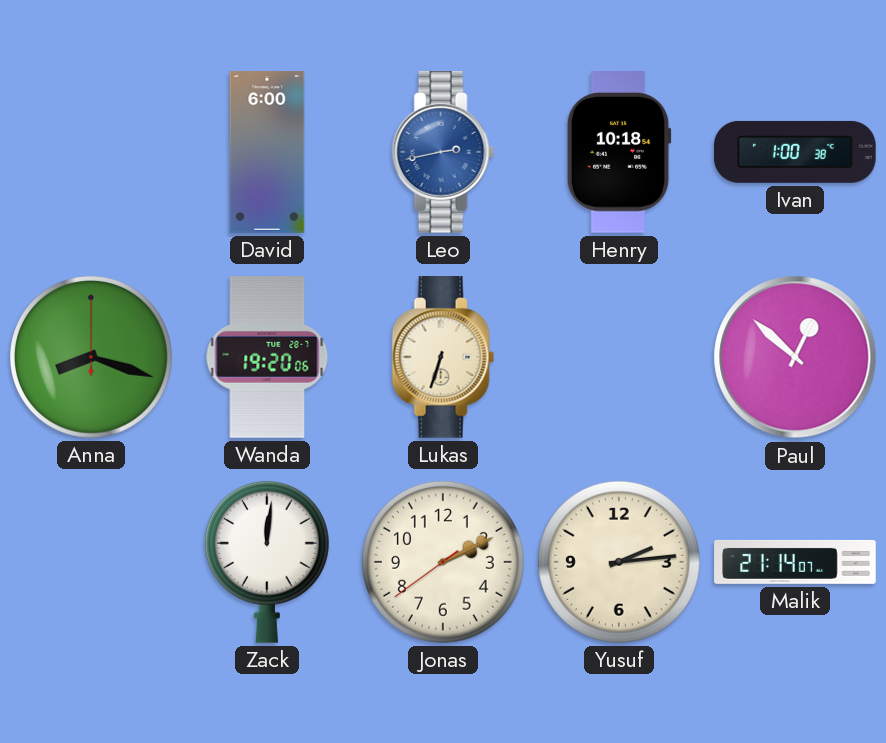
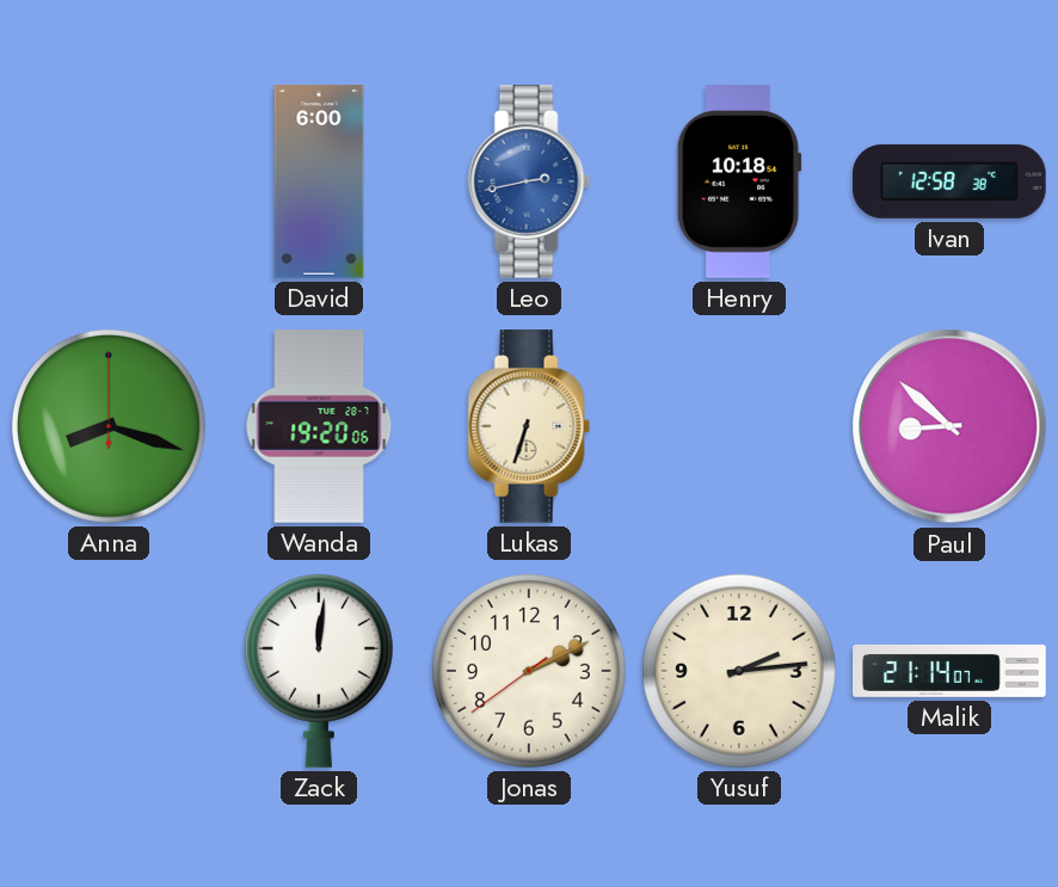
Ivan: 1:00 -> 12:58 (951, 181)
Paul: 12:52 -> 8:52 (949, 426)
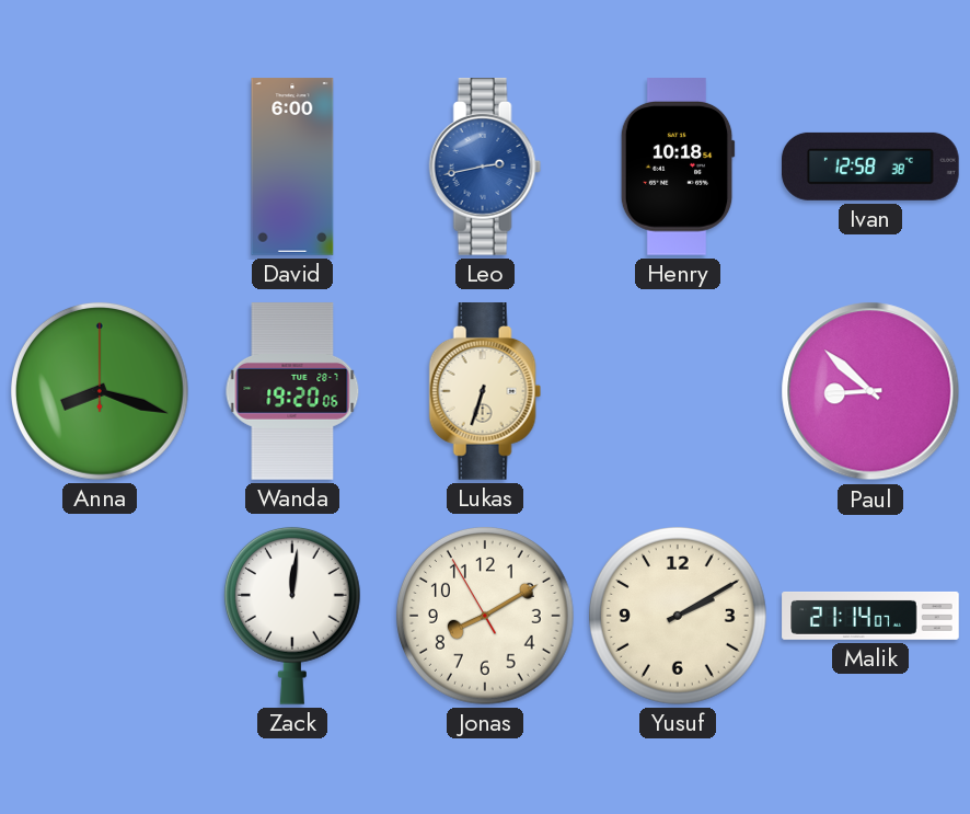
Jonas: 2:10 -> 8:09 (485, 616)
Yusuf: 2:14 -> 2:10 (678, 616)
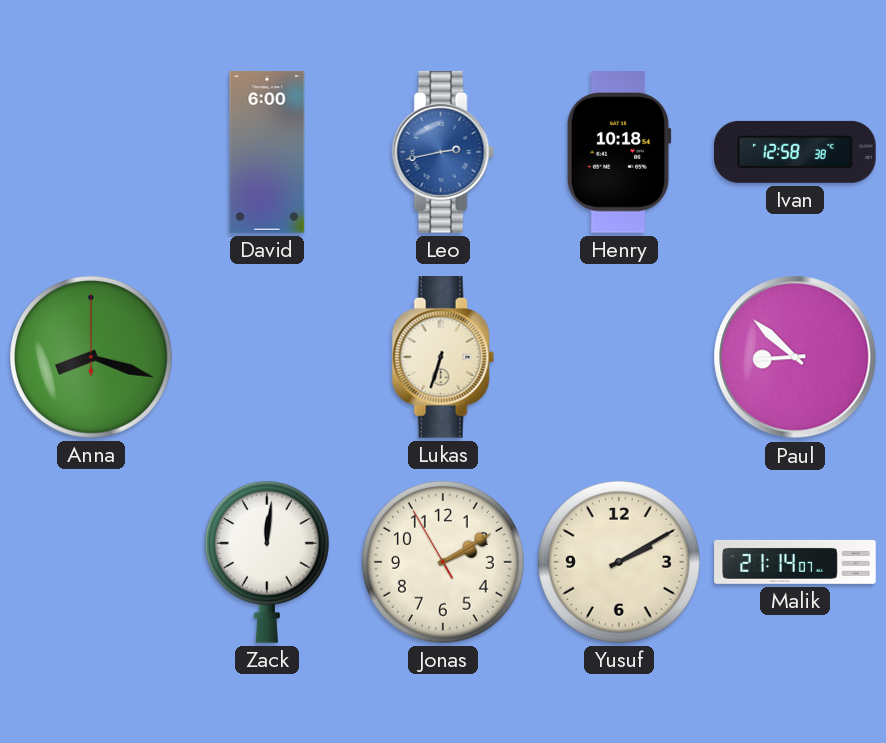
Wanda: 19:20 -> none (292, 391)
Jonas: 8:09 -> 2:09 (443, 562)
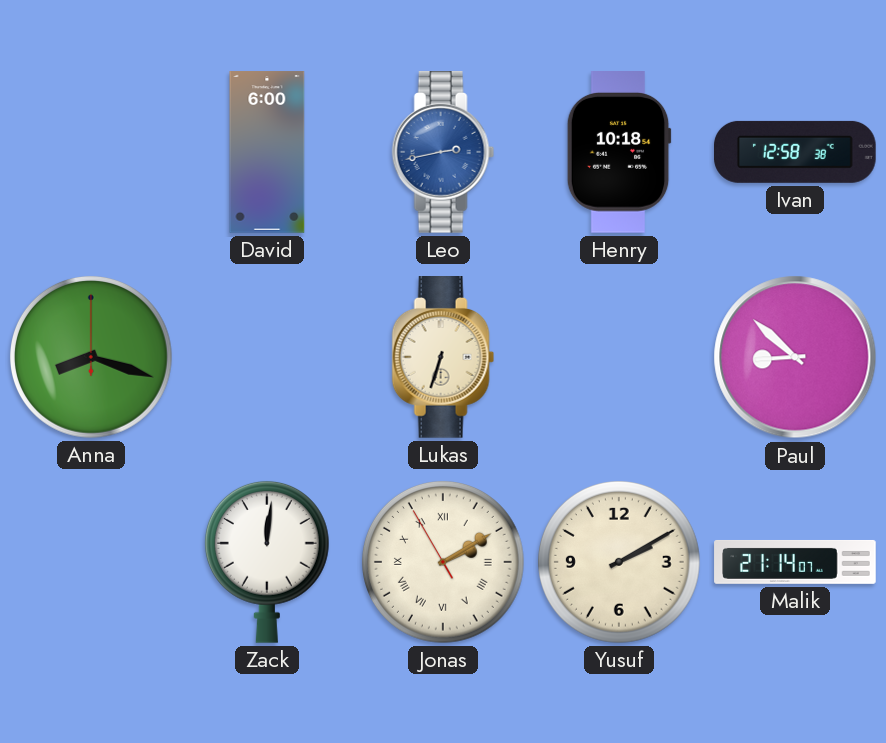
Jonas numerals: Arabic -> Roman (443, 562)
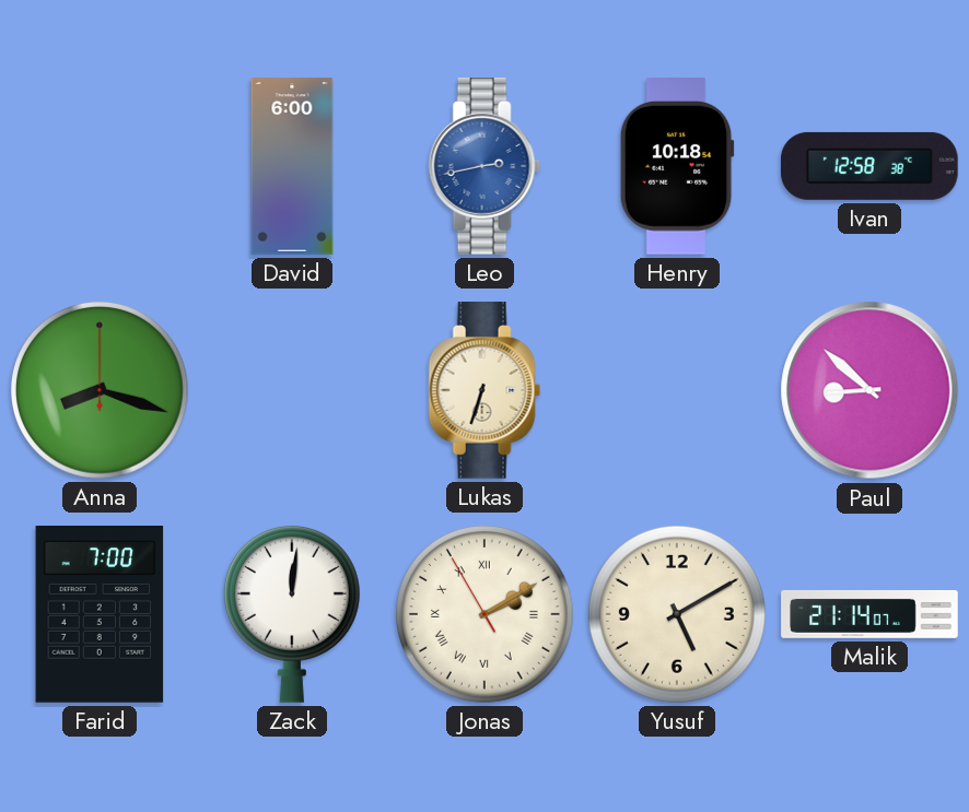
Farid: none -> 7:00 (100, 615)
Yusuf: 2:10 -> 5:10 (677, 614)
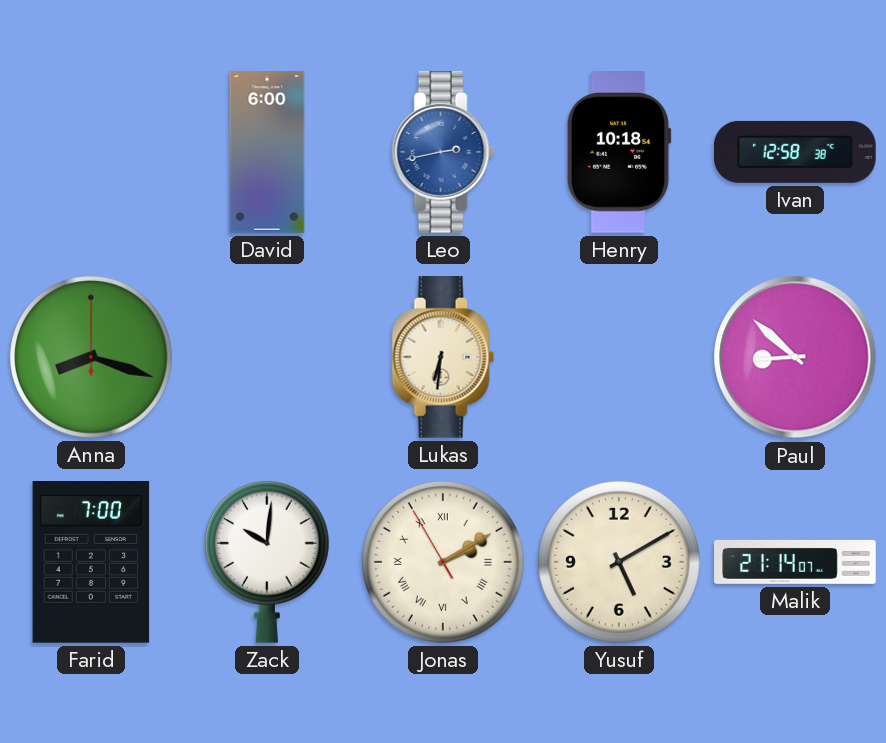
Lukas: 6:33 -> 6:31 (443, 358)
Zack: 12:01 -> 10:01 (267, 562)
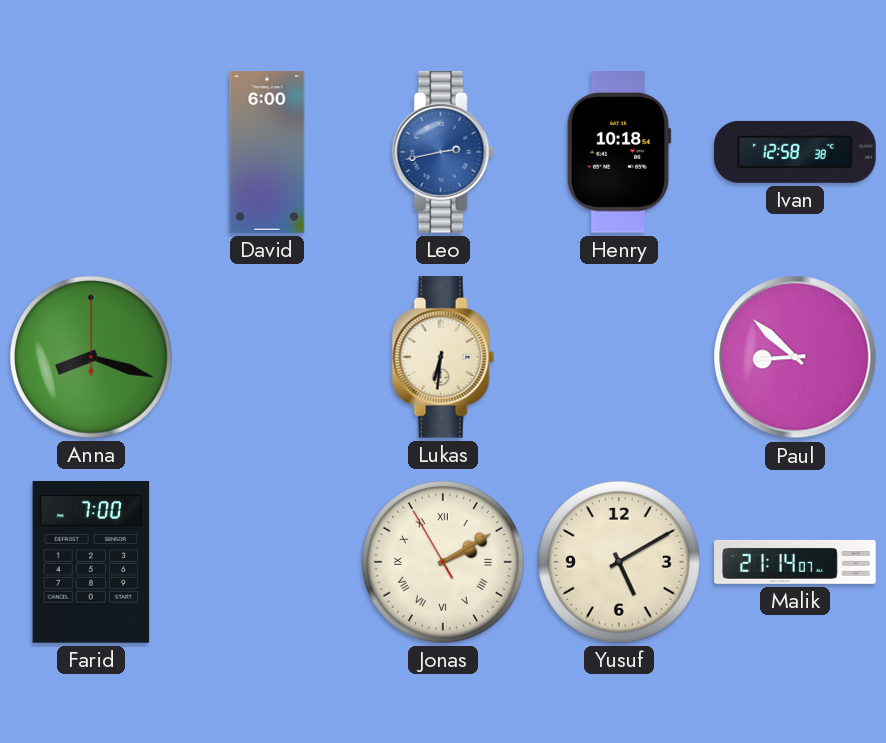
Zack: 10:01 -> none (267, 562)
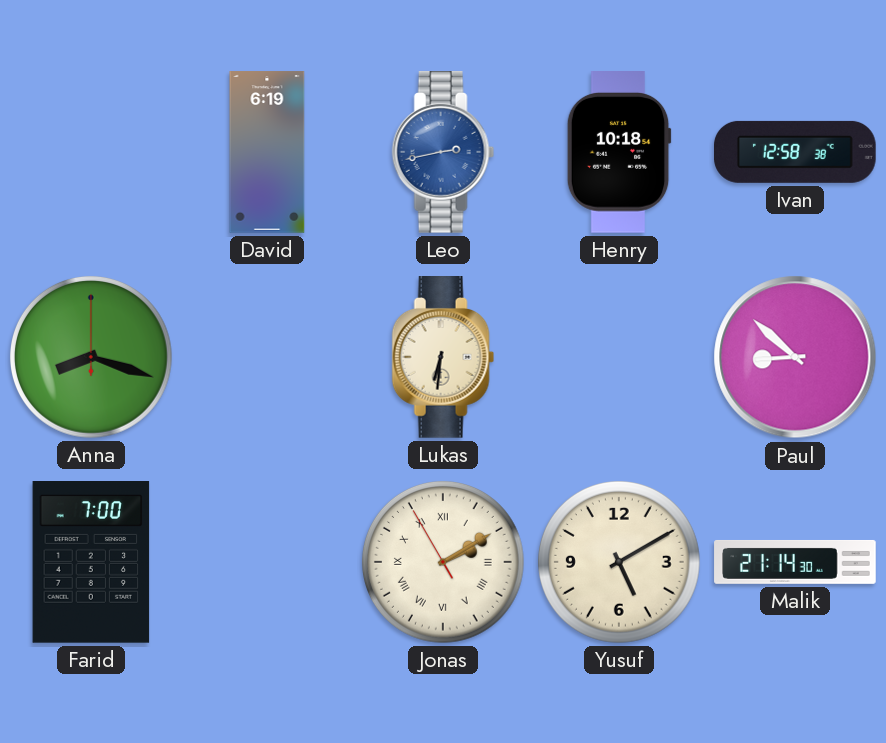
David: 6:00 -> 6:19 (267, 152)
Malik: 21:14:07 -> 21:14:30 (795, 562)
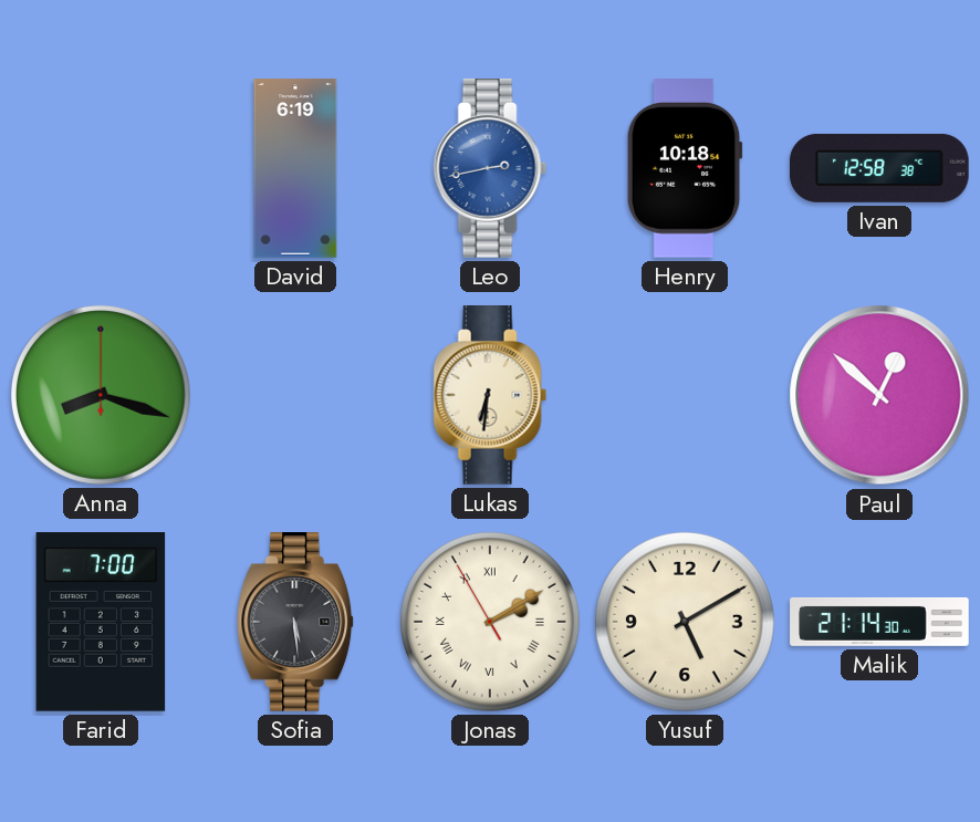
Paul: 8:52 -> 12:52 (879, 395)
Sofia: none -> 5:29 (296, 623)
